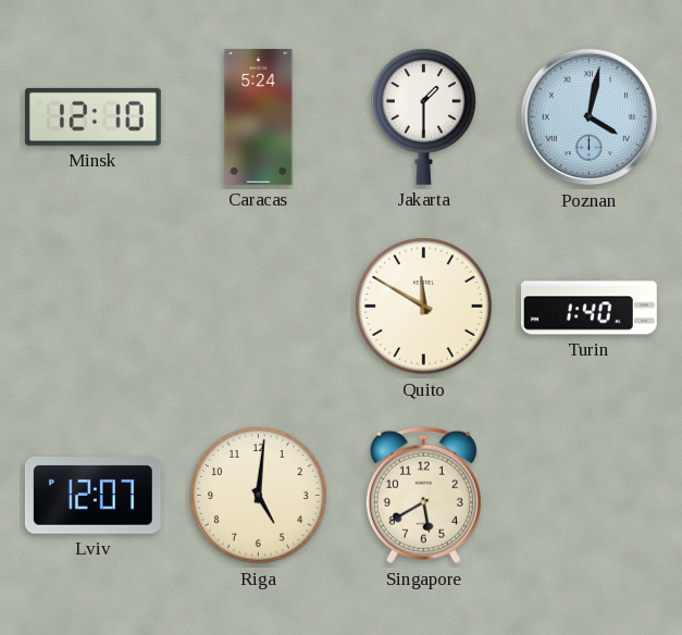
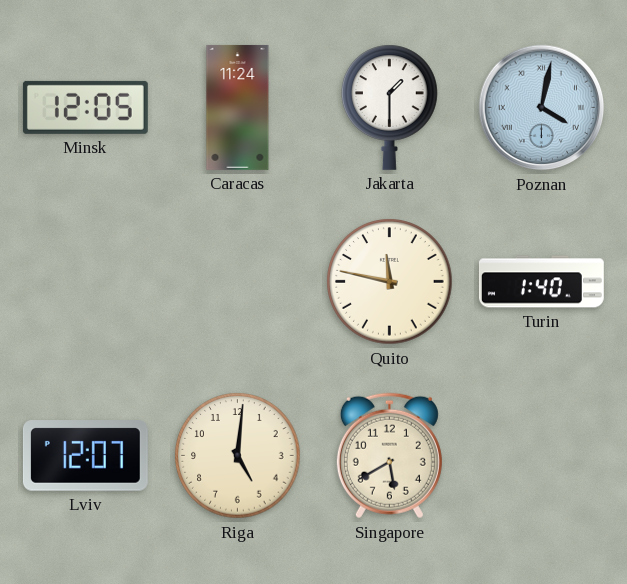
Minsk: 12:10 -> 12:05 (85, 107)
Caracas: 5:24 -> 11:24 (238, 107)
Quito: 11:50 -> 11:47 (390, 282)
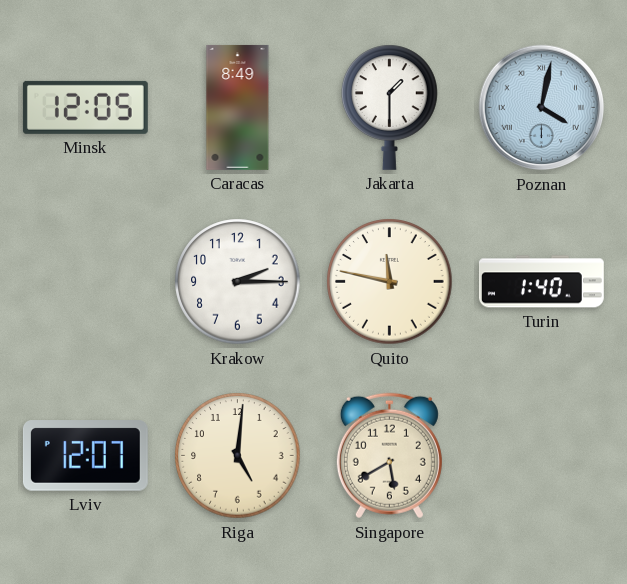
Caracas: 11:24 -> 8:49 (238, 107)
Krakow: none -> 2:15 (238, 282)
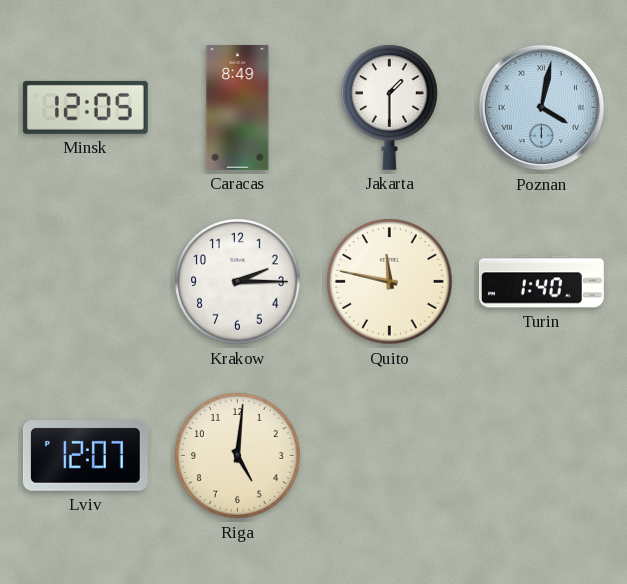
Singapore: 5:40 -> none (389, 456)
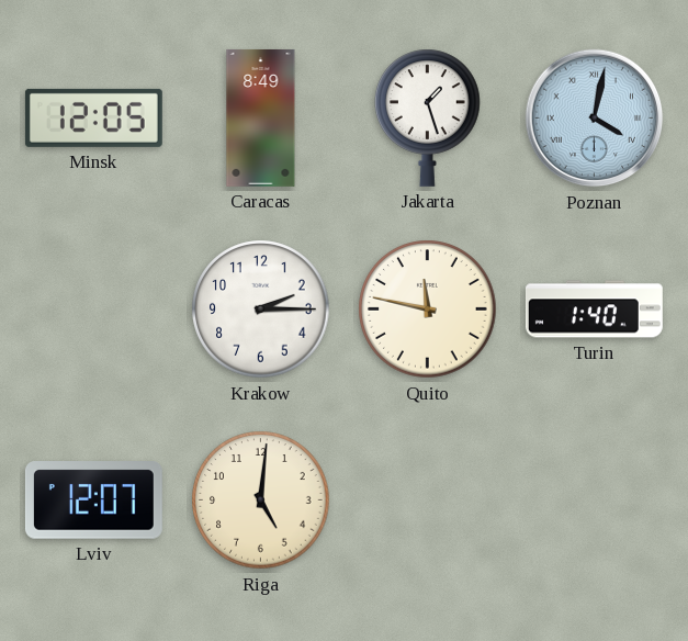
Jakarta: 1:30 -> 1:27 (428, 117)
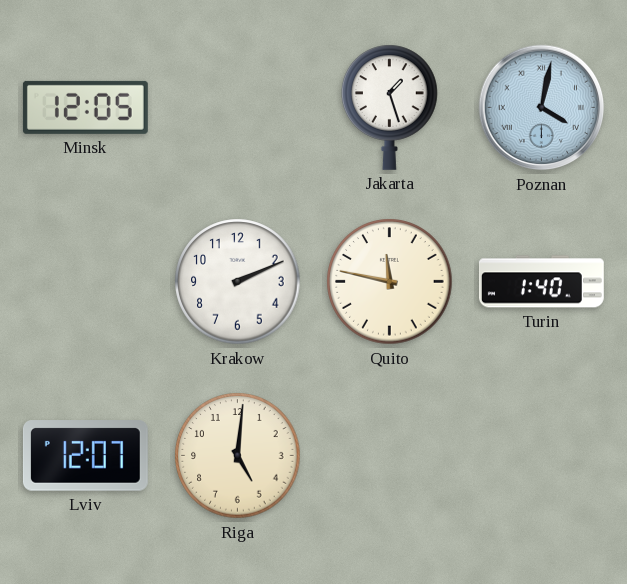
Caracas: 8:49 -> none (261, 117)
Krakow: 2:15 -> 2:11 (238, 282)
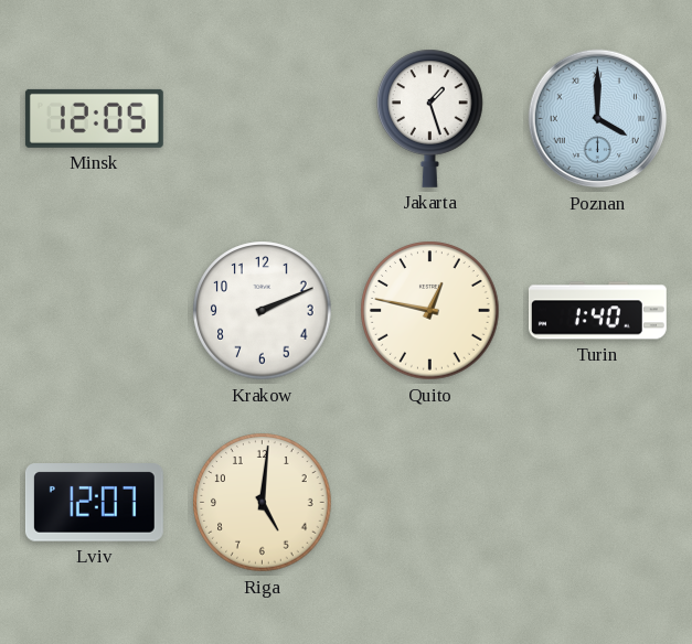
Poznan: 4:02 -> 4:00 (598, 119)
Quito: 11:47 -> 12:47 (430, 311)
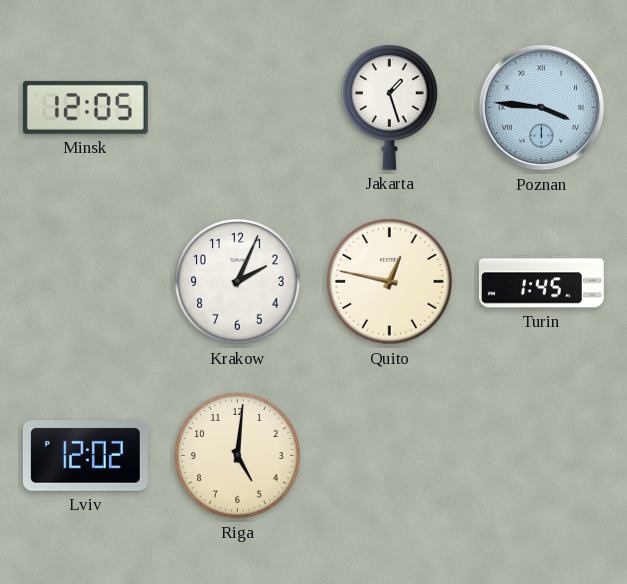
Poznan: 4:00 -> 3:46 (542, 108)
Krakow: 2:11 -> 2:04 (238, 282)
Turin: 1:40 -> 1:45 (541, 282)
Lviv: 12:07 -> 12:02 (85, 456)
